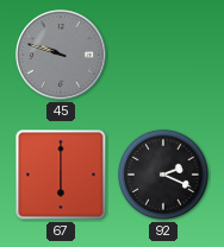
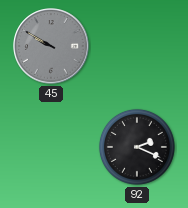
45: 9:48 -> 9:50 (51, 46)
67: 6:00 -> none (61, 175)
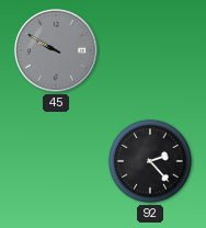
92: 2:19 -> 2:23 (150, 161)
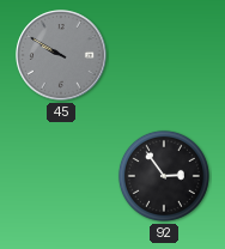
92: 2:23 -> 2:54 (164, 176)
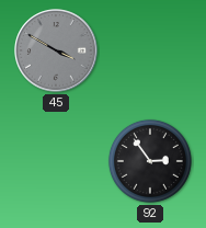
45: 9:50 -> 3:50 (56, 50)
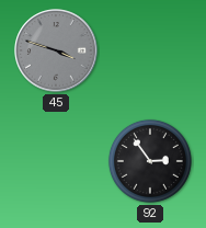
45: 3:50 -> 3:48 (56, 50)
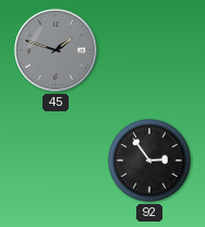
45: 3:48 -> 1:48 (56, 50)
